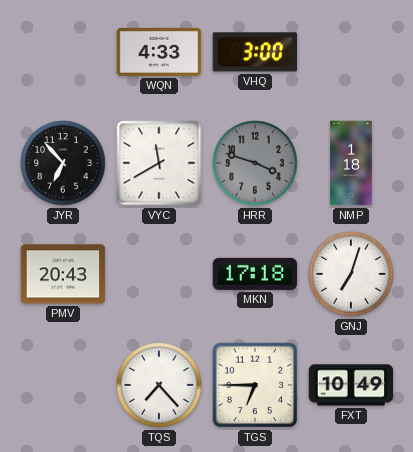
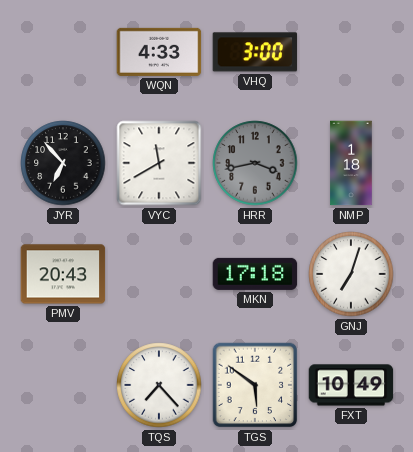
HRR: 3:48 -> 3:43 (255, 163)
TGS: 6:45 -> 5:51 (255, 385)
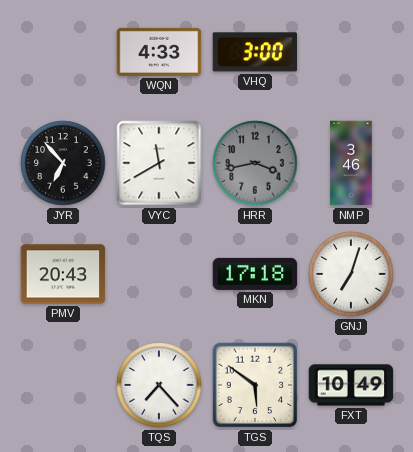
NMP: 1:18 -> 3:46 (351, 163)
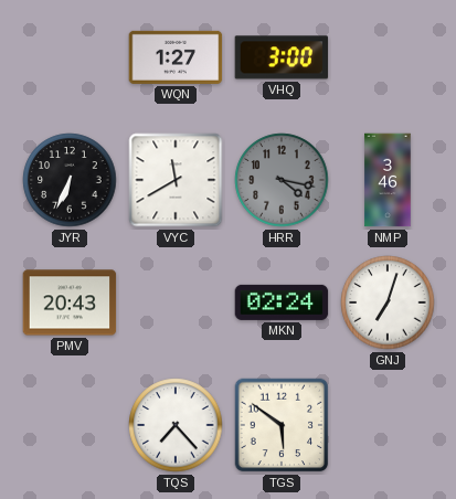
WQN: 4:33 -> 1:27 (176, 57)
JYR: 6:53 -> 6:34 (70, 180)
HRR: 3:43 -> 4:17 (282, 180)
MKN: 17:18 -> 02:24 (282, 302)
FXT: 10:49 -> none (351, 385)
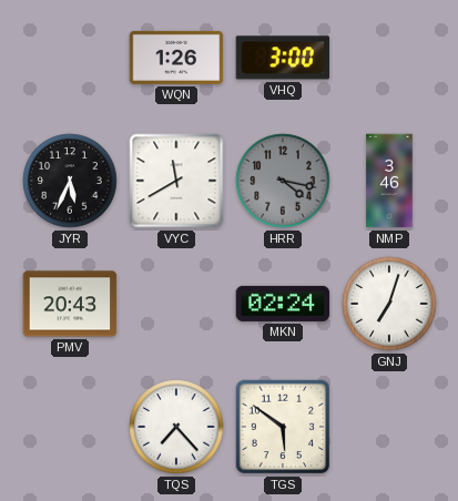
WQN: 1:27 -> 1:26 (176, 58)
JYR: 6:34 -> 5:34 (70, 181)
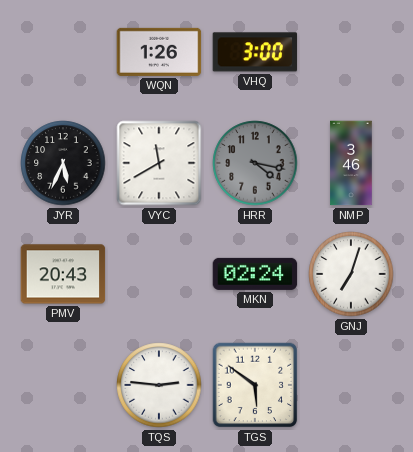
TQS: 7:23 -> 2:46 (159, 385)
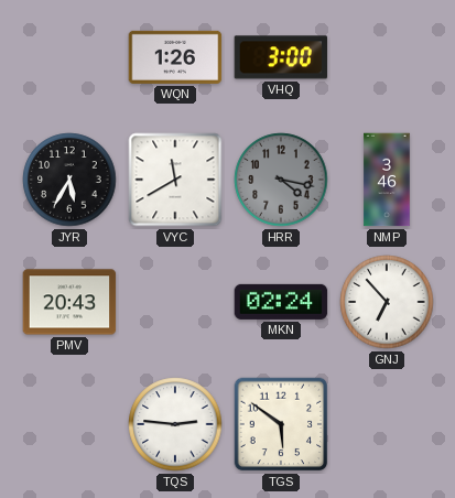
JYR: 5:34 -> 5:35 (69, 180)
GNJ: 7:03 -> 6:53 (387, 302)
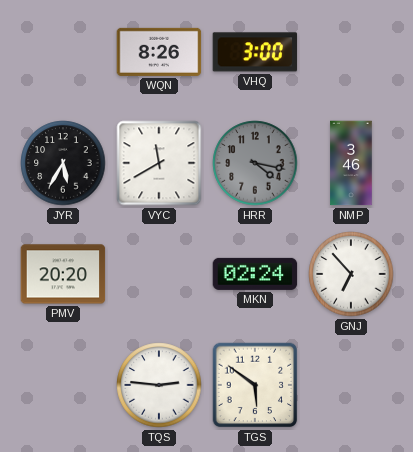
WQN: 1:26 -> 8:26 (159, 52)
PMV: 20:43 -> 20:20 (63, 274)
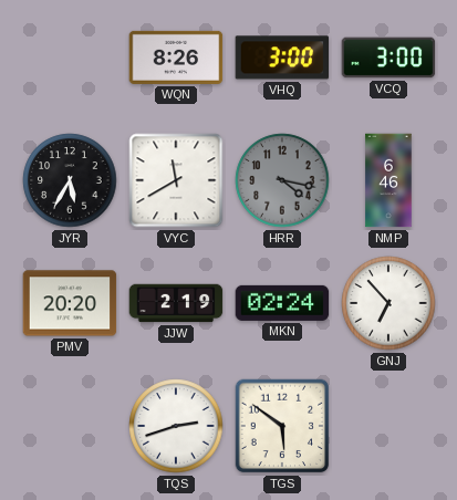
VCQ: none -> 3:00 (388, 58)
NMP: 3:46 -> 6:46 (388, 180)
JJW: none -> 2:19 (176, 303)
TQS: 2:46 -> 2:42 (176, 426)
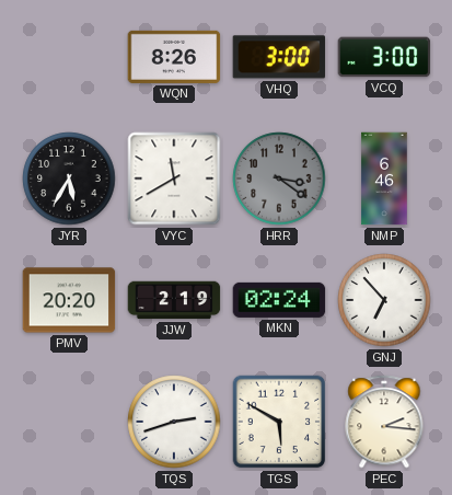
HRR: 4:17 -> 3:21 (279, 179)
TGS: 5:51 -> 5:50 (279, 422)
PEC: none -> 2:16 (384, 422)
